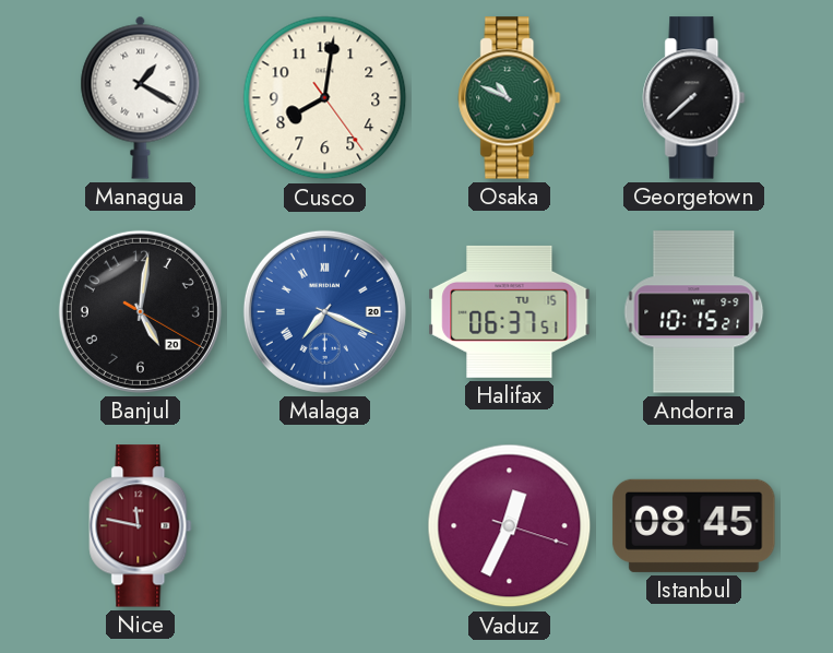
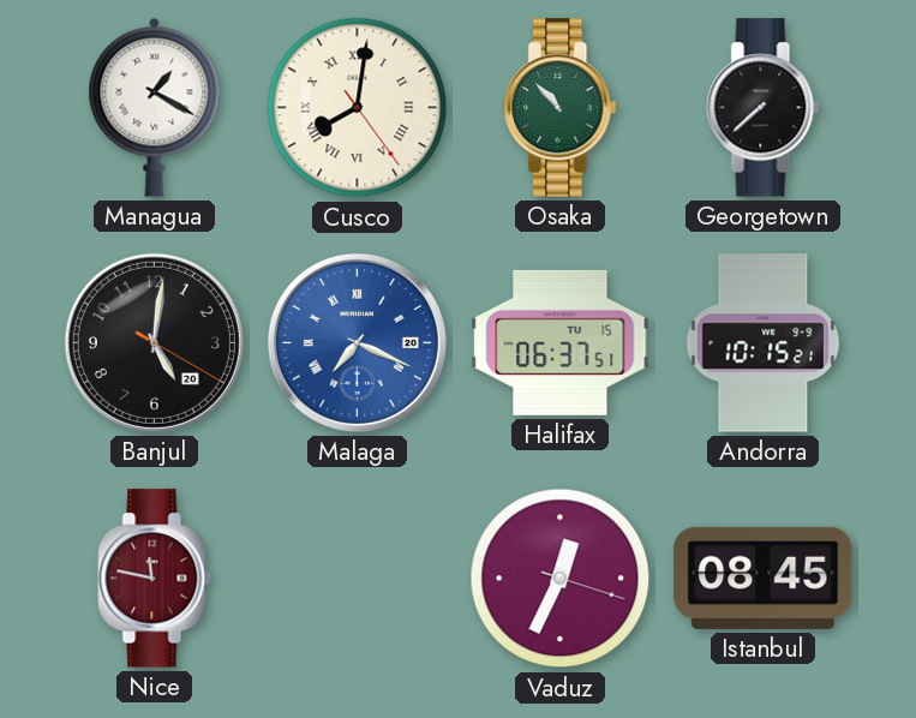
Cusco numerals: Arabic -> Roman (358, 108)
Osaka: 10:49 -> 10:53 (561, 108)
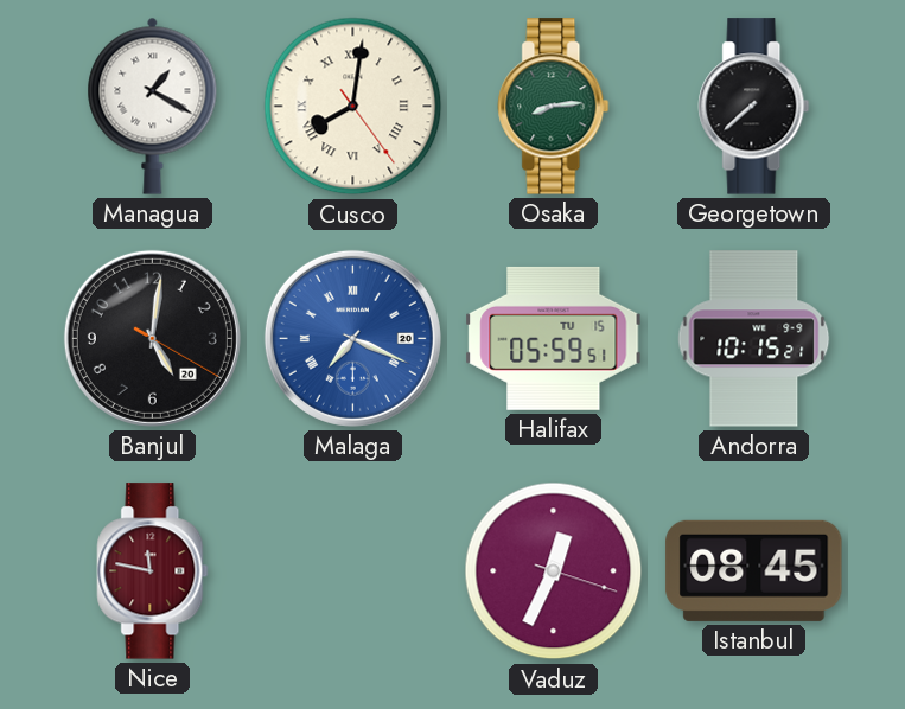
Osaka: 10:53 -> 8:14 (554, 107)
Halifax: 06:37 -> 05:59 (554, 338)
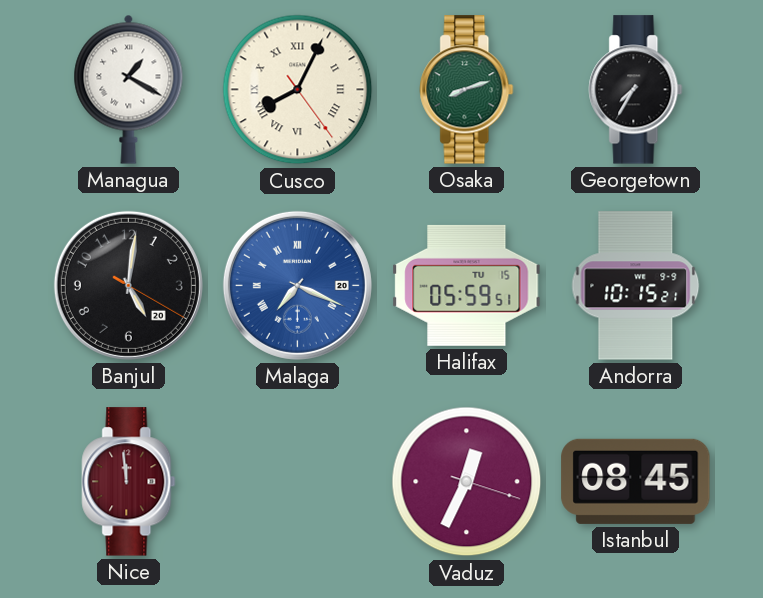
Cusco: 8:01 -> 8:04 (298, 90)
Osaka: 8:14 -> 8:12 (467, 90)
Georgetown: 7:38 -> 7:35 (636, 90)
Nice: 11:47 -> 11:59 (129, 482)
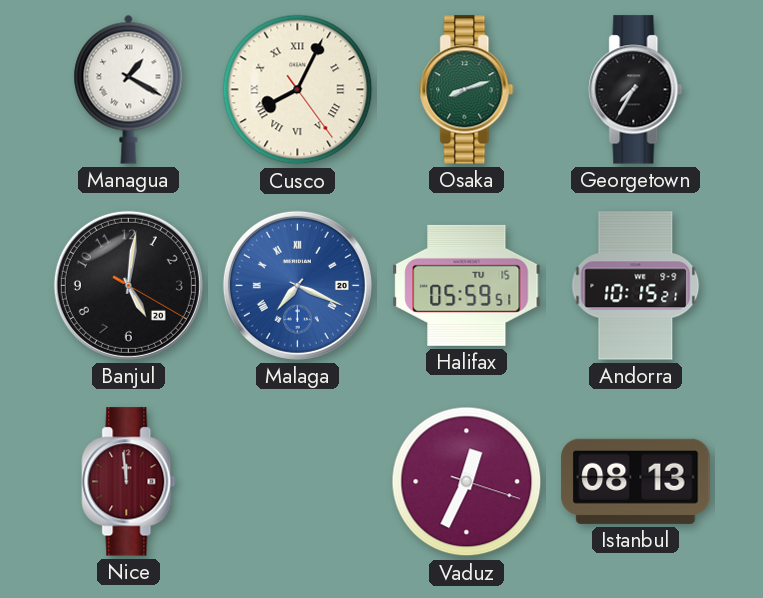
Istanbul: 08:45 -> 08:13 (636, 481)
